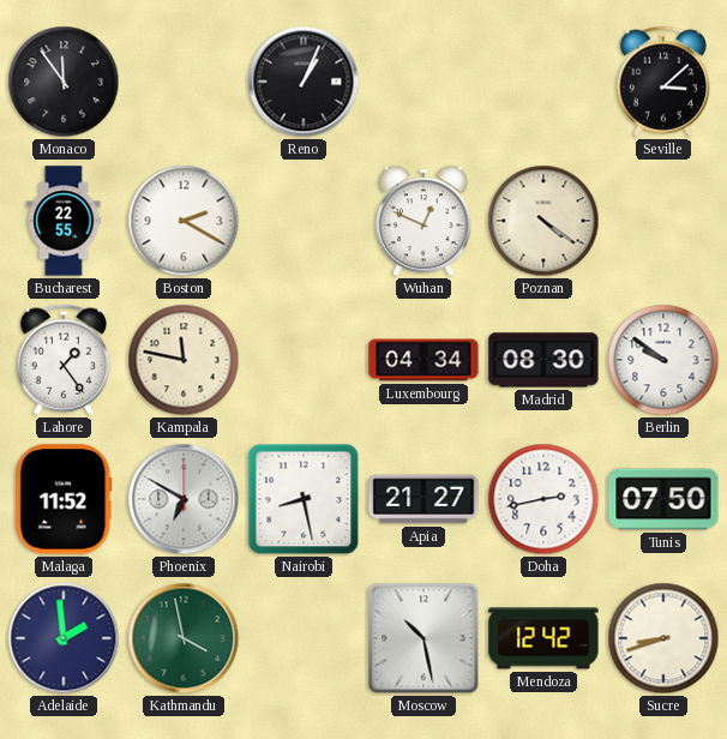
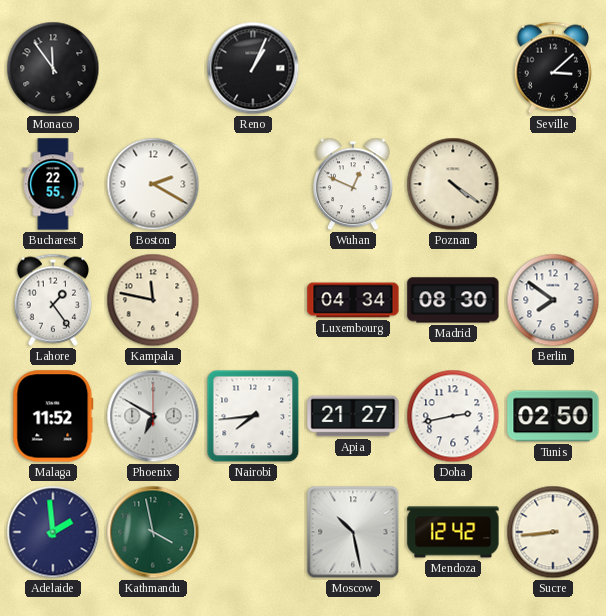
Berlin: 9:51 -> 7:51 (553, 300)
Nairobi: 8:28 -> 7:44 (253, 416)
Tunis: 07:50 -> 02:50 (553, 416)
Sucre: 8:42 -> 8:44 (553, 532)
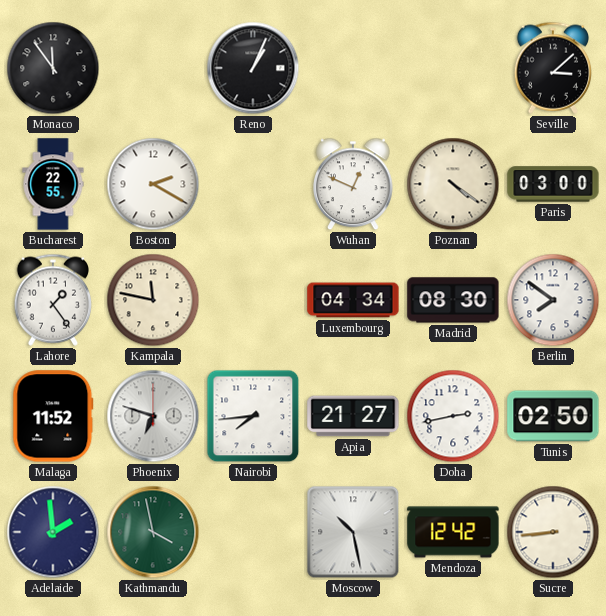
Paris: none -> 03:00 (553, 184)
Phoenix: 6:50 -> 6:48 (153, 416)
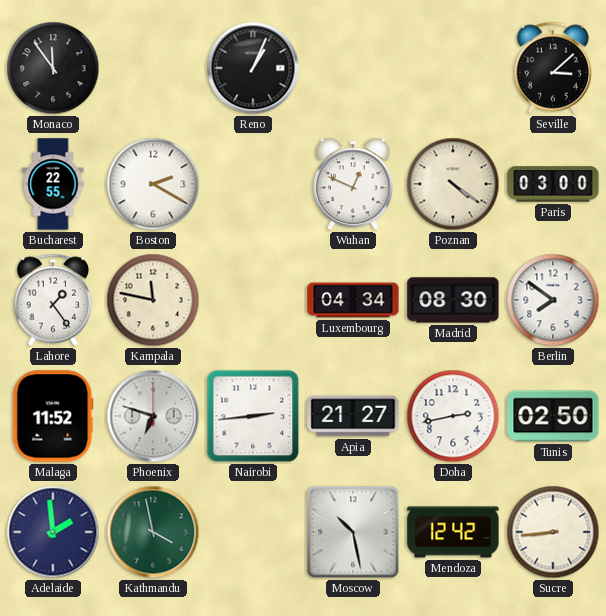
Nairobi: 7:44 -> 2:44 (253, 416)
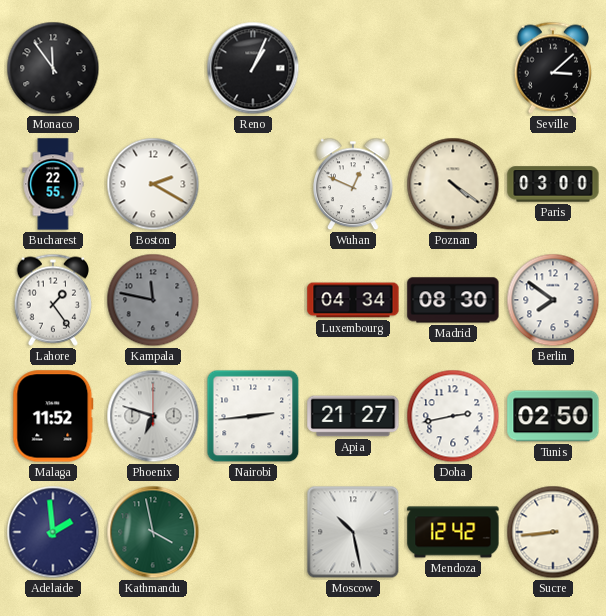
Kampala dial: cream -> grey (153, 300)
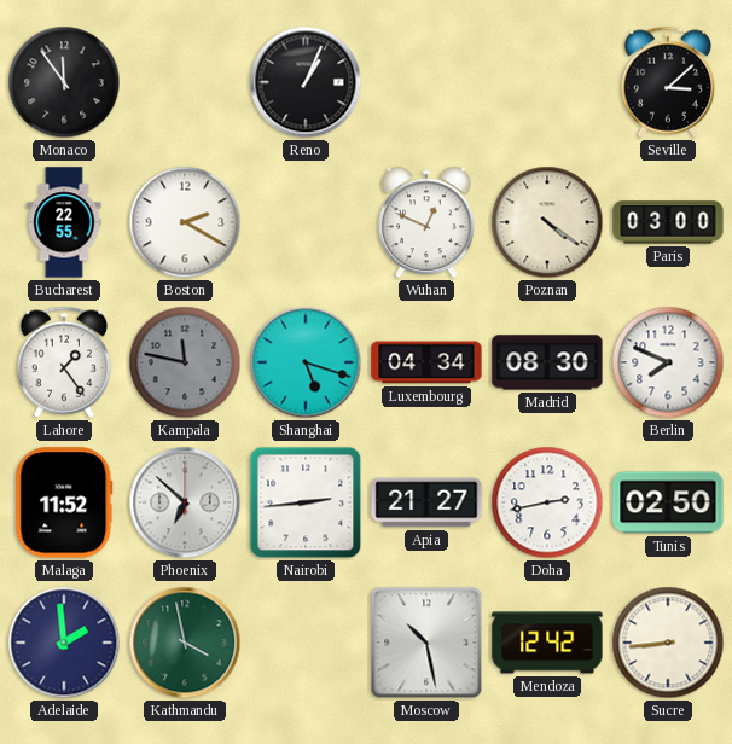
Shanghai: none -> 5:18 (306, 362)
Berlin: 7:51 -> 7:49 (668, 362)
Phoenix: 6:48 -> 6:52 (185, 502)
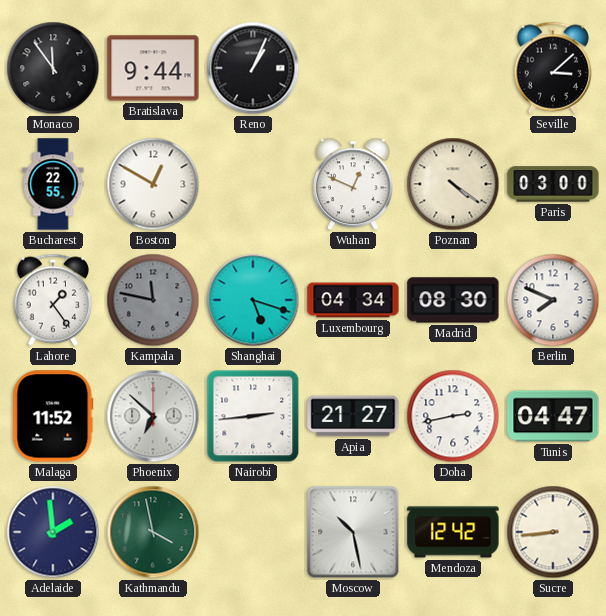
Bratislava: none -> 9:44 (153, 68)
Boston: 2:20 -> 12:50 (153, 184)
Tunis: 02:50 -> 04:47 (553, 416)
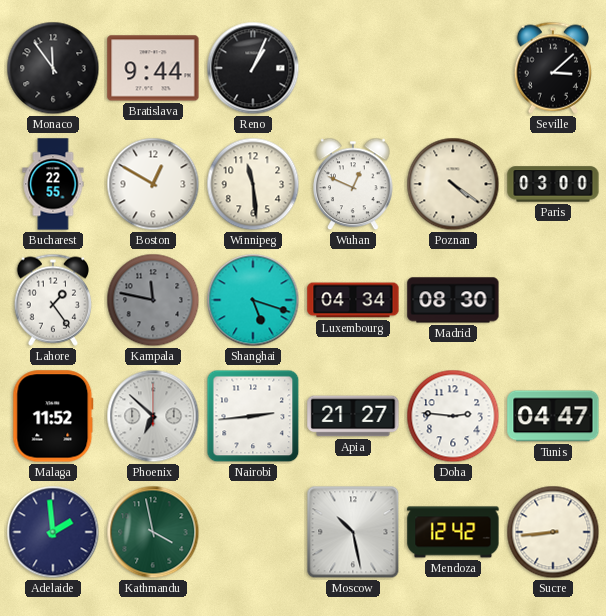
Winnipeg: none -> 11:29 (253, 184)
Berlin: 7:49 -> none (553, 300)
Doha: 2:43 -> 2:46 (453, 416)
